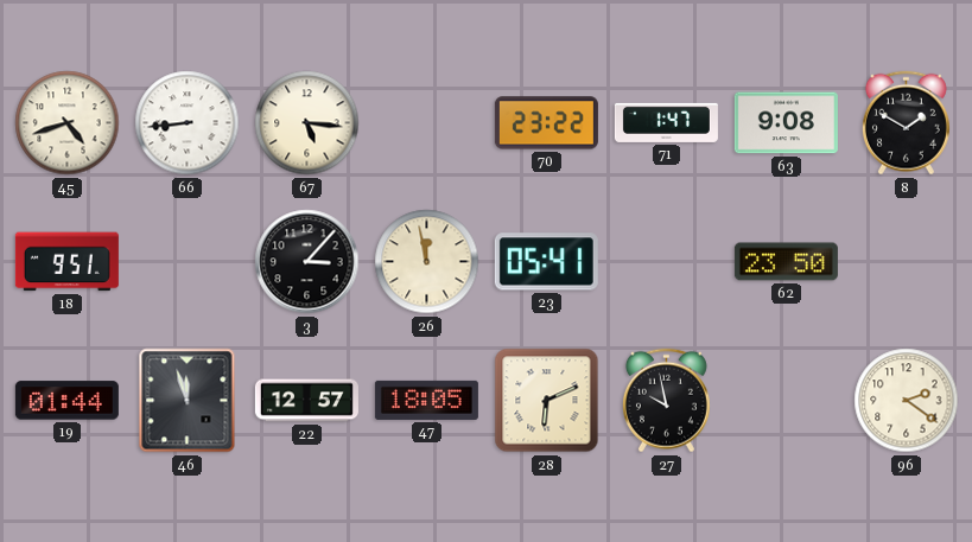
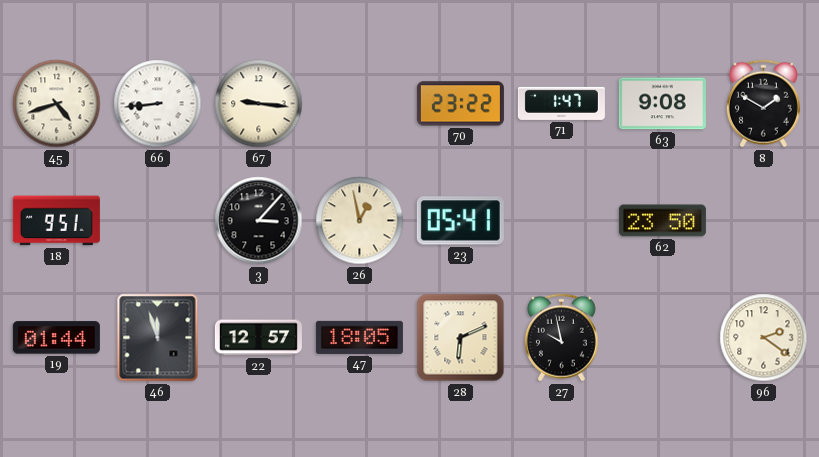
67: 5:16 -> 9:16 (259, 104)
26: 11:58 -> 12:58 (360, 221)
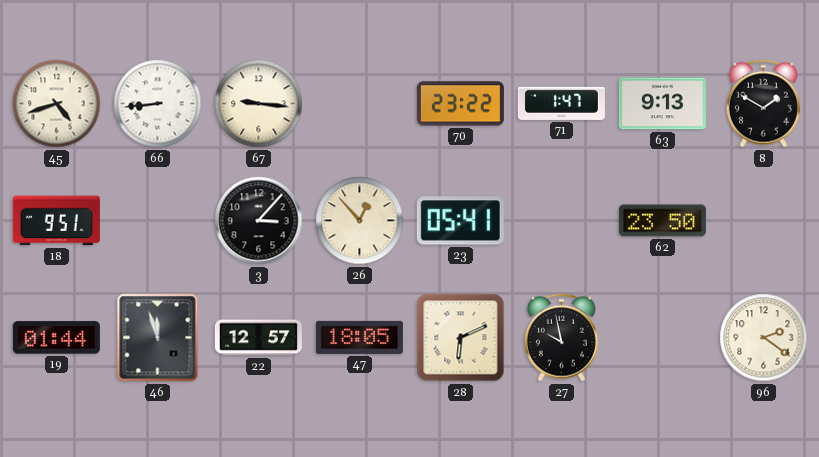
63: 9:08 -> 9:13 (662, 104)
26: 12:58 -> 12:53 (360, 221)
